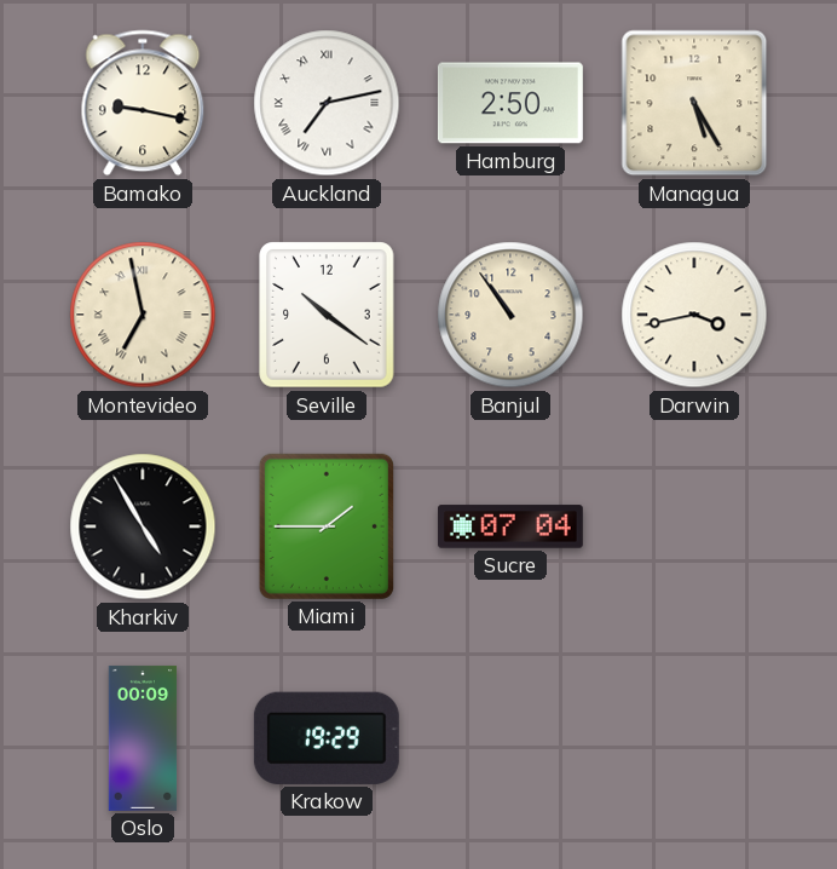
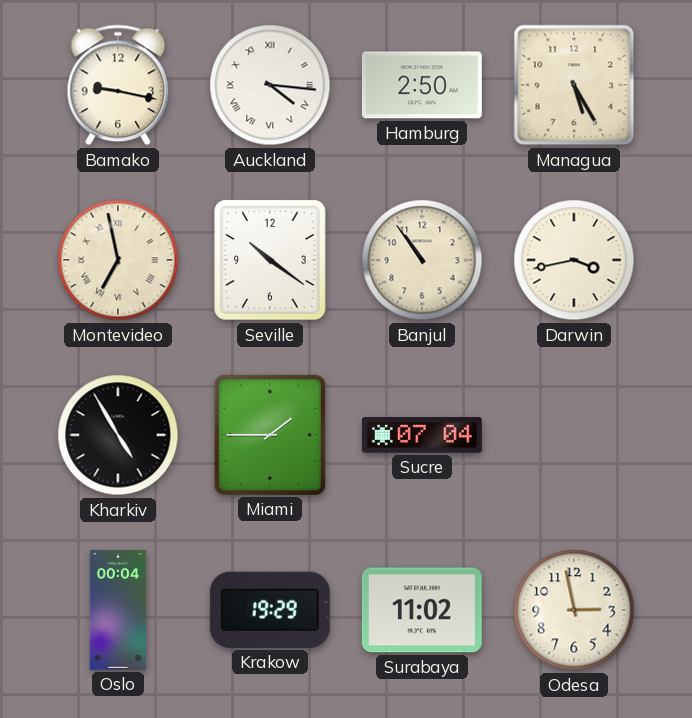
Auckland: 7:13 -> 4:16 (270, 85)
Oslo: 00:09 -> 00:04 (118, 610)
Surabaya: none -> 11:02 (422, 610)
Odesa: none -> 2:58 (574, 610)
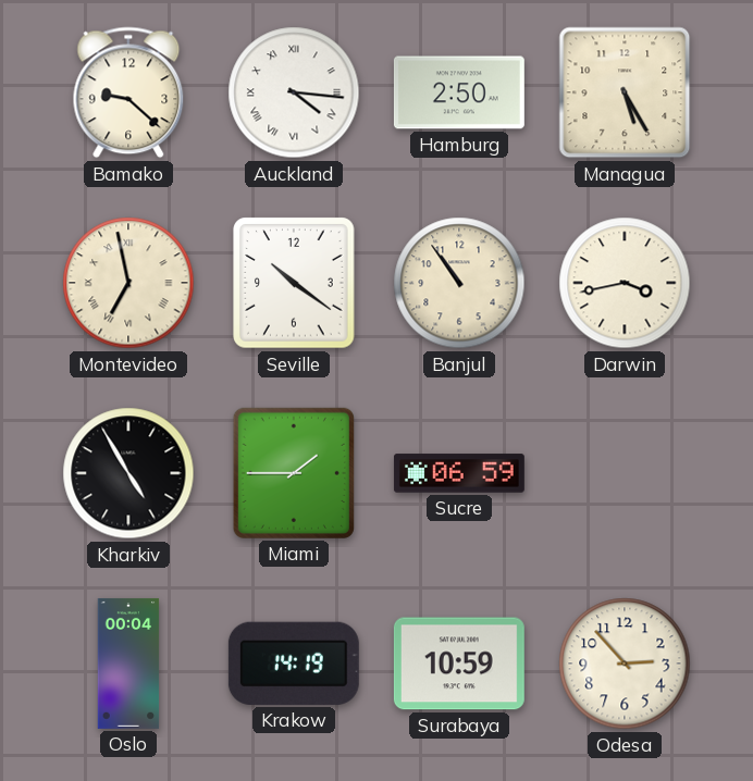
Bamako: 9:17 -> 9:22 (128, 92)
Sucre: 07:04 -> 06:59 (459, 473)
Krakow: 19:29 -> 14:19 (294, 664)
Surabaya: 11:02 -> 10:59 (459, 664)
Odesa: 2:58 -> 2:53 (625, 664)
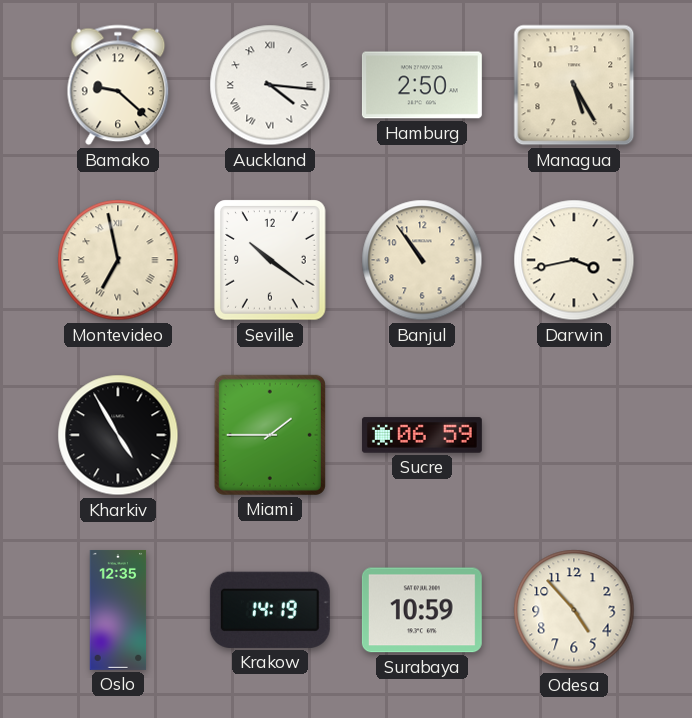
Oslo: 00:04 -> 12:35 (118, 610)
Odesa: 2:53 -> 4:53 (574, 610)
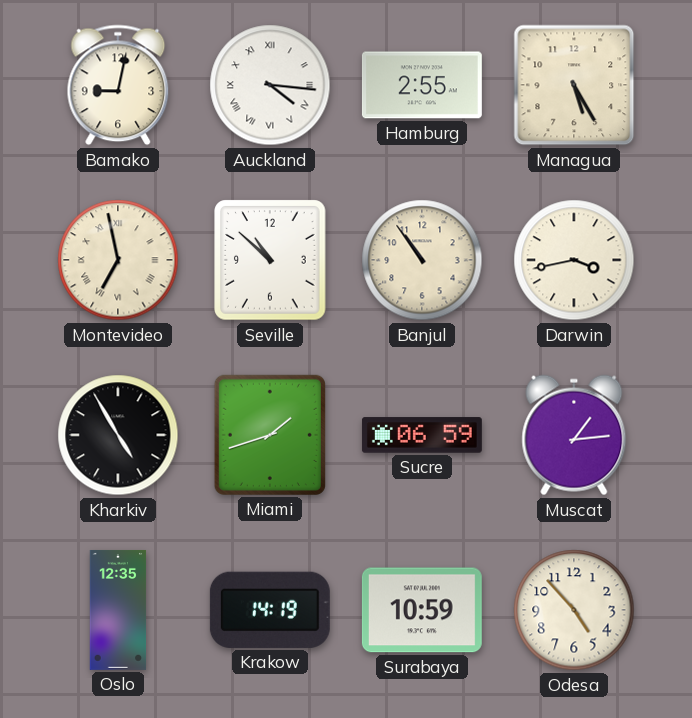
Bamako: 9:22 -> 9:02 (118, 85)
Hamburg: 2:50 -> 2:55 (422, 85)
Seville: 10:21 -> 10:52 (270, 260)
Miami: 1:45 -> 1:42 (270, 435)
Muscat: none -> 1:14 (574, 435)
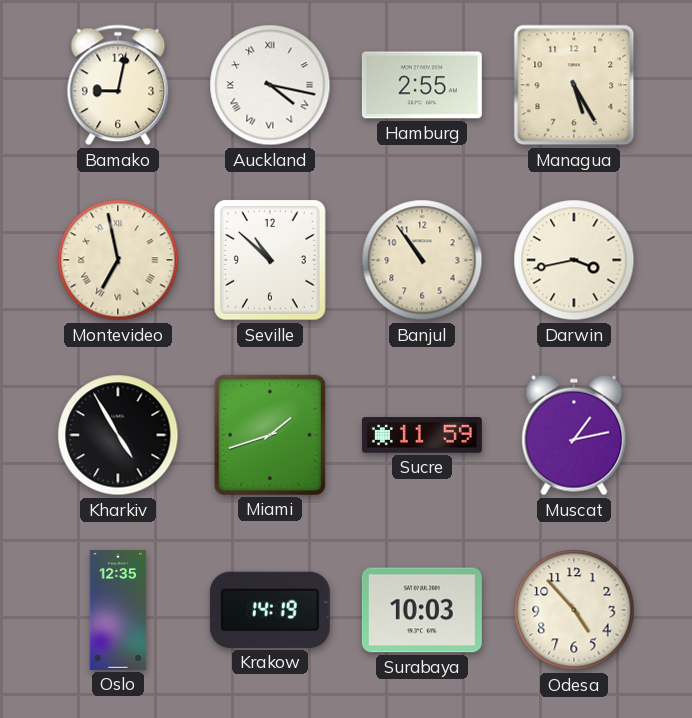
Auckland: 4:16 -> 4:17 (270, 85)
Sucre: 06:59 -> 11:59 (422, 435)
Muscat: 1:14 -> 1:13 (574, 435)
Surabaya: 10:59 -> 10:03 (422, 610)
